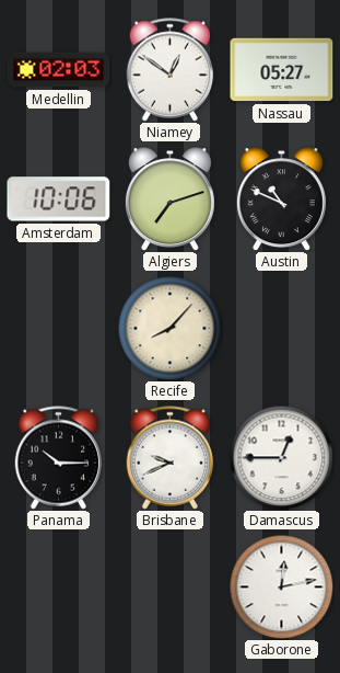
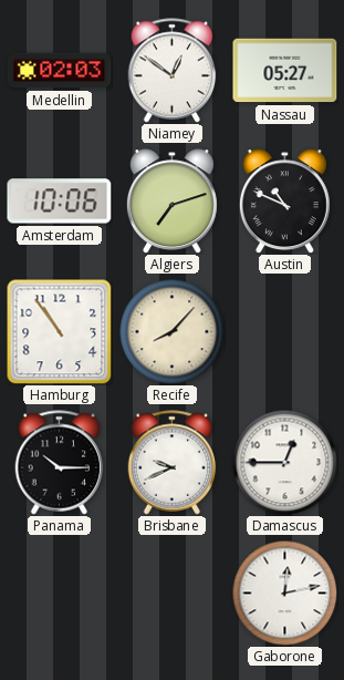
Hamburg: none -> 10:54 (59, 331)
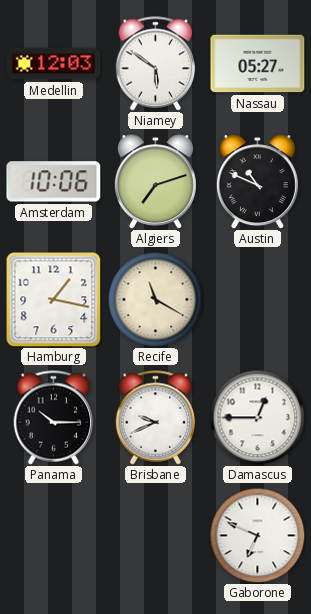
Medellin: 02:03 -> 12:03 (54, 64)
Niamey: 12:51 -> 5:51 (156, 64)
Hamburg: 10:54 -> 1:17 (53, 299)
Recife: 8:07 -> 11:20 (155, 299)
Gaborone: 12:13 -> 6:49 (257, 535)
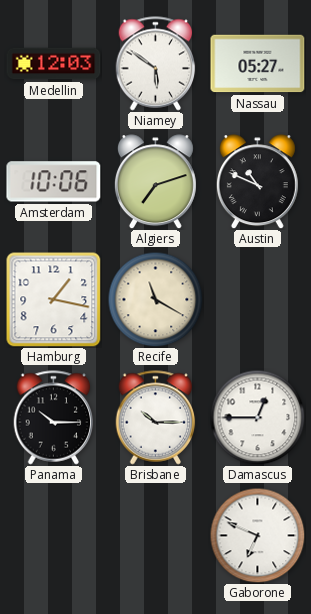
Brisbane: 9:41 -> 10:15 (156, 418)
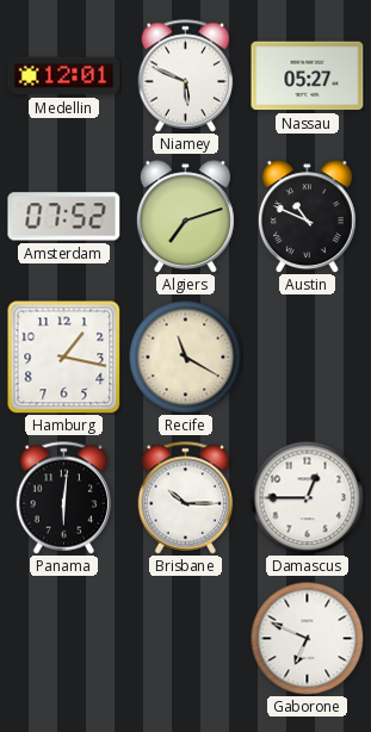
Medellin: 12:03 -> 12:01 (64, 76)
Niamey: 5:51 -> 5:49 (186, 76)
Amsterdam: 10:06 -> 07:52 (64, 217)
Panama: 10:15 -> 6:01 (64, 498)
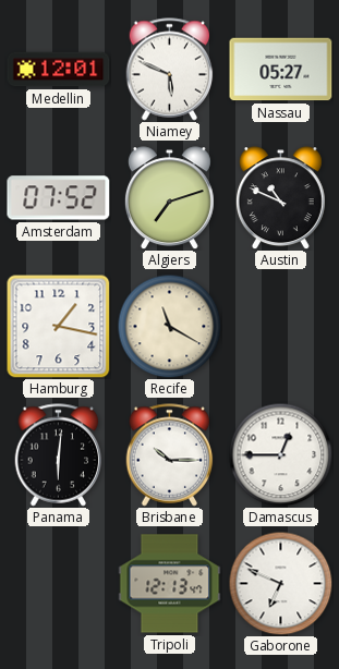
Tripoli: none -> 12:13 (170, 584)
